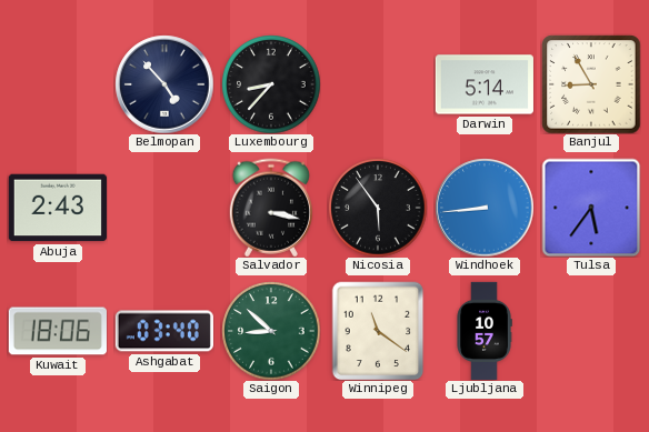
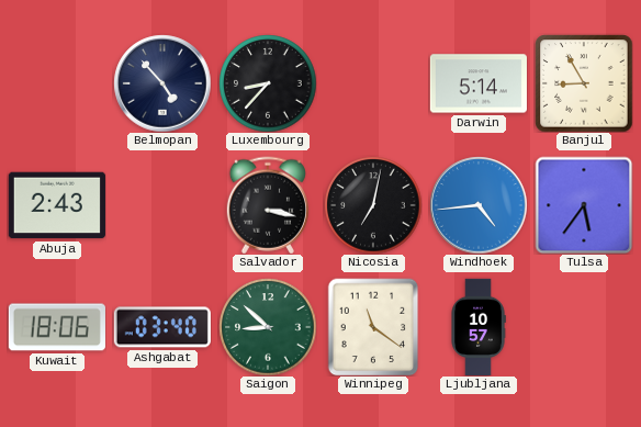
Nicosia: 5:54 -> 7:02 (373, 205)
Windhoek: 8:44 -> 4:44 (479, 205)
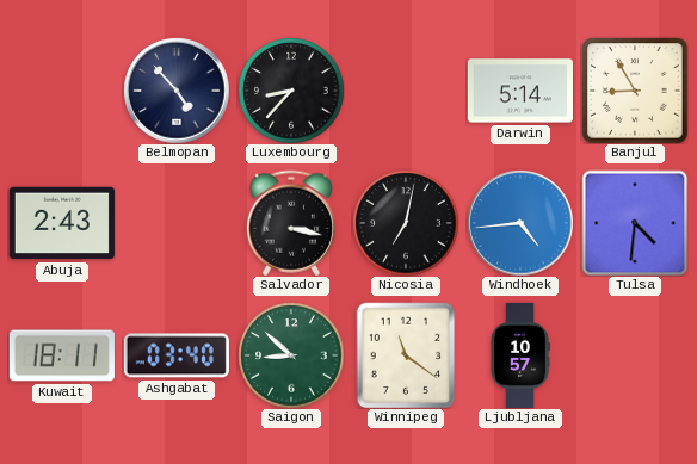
Tulsa: 5:36 -> 4:31 (635, 223)
Kuwait: 18:06 -> 18:11 (62, 355)
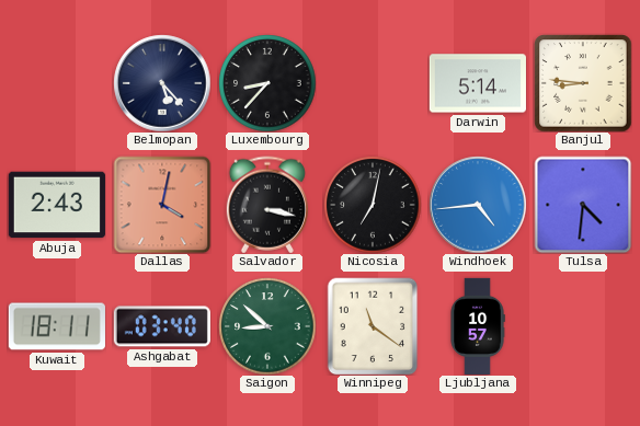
Belmopan: 4:53 -> 5:23 (162, 83)
Banjul: 8:55 -> 8:46 (583, 83)
Dallas: none -> 4:02 (162, 205)
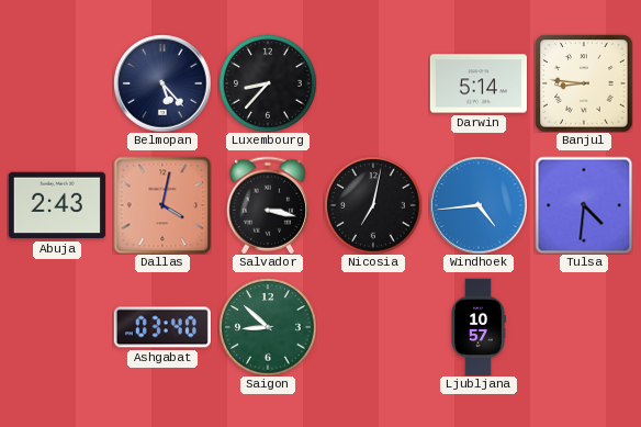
Kuwait: 18:11 -> none (57, 326)
Winnipeg: 11:21 -> none (373, 326)
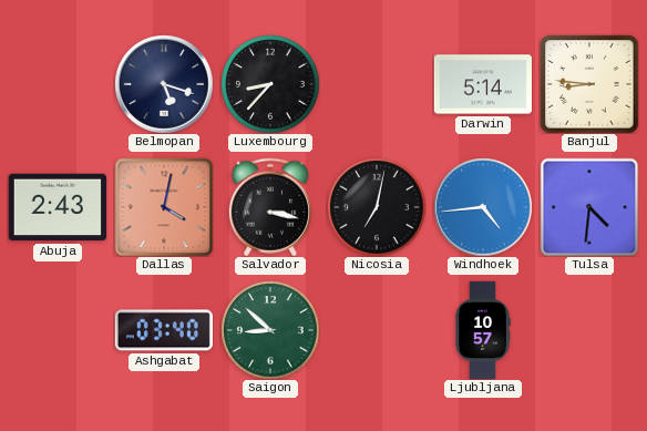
Belmopan: 5:23 -> 5:18 (164, 84)
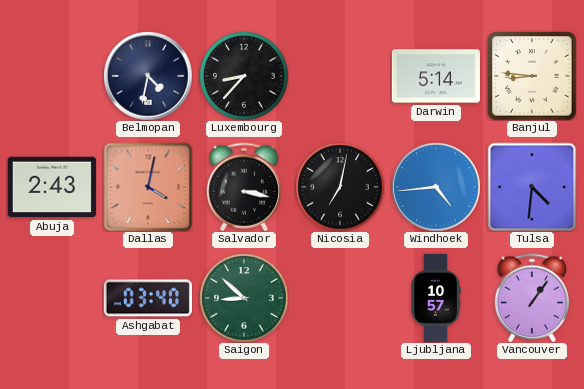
Belmopan: 5:18 -> 4:32 (148, 76)
Vancouver: none -> 1:06 (532, 298)
